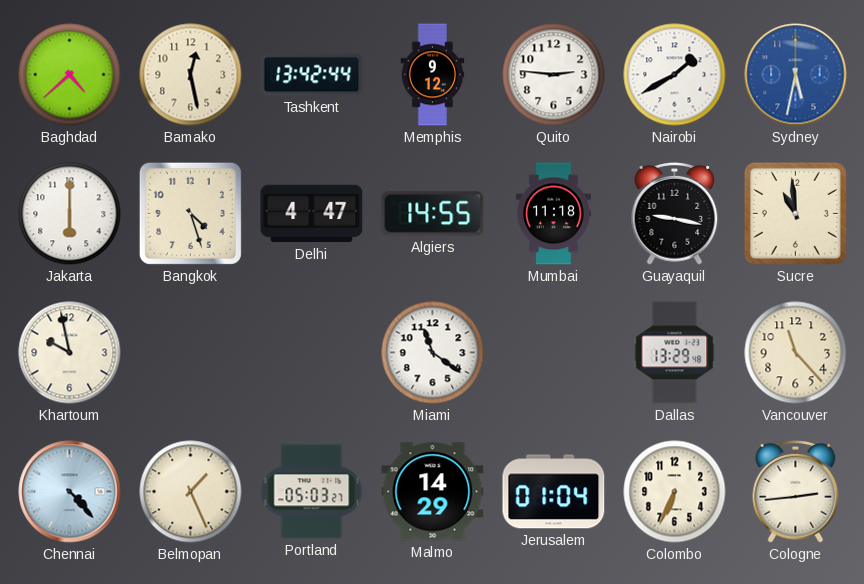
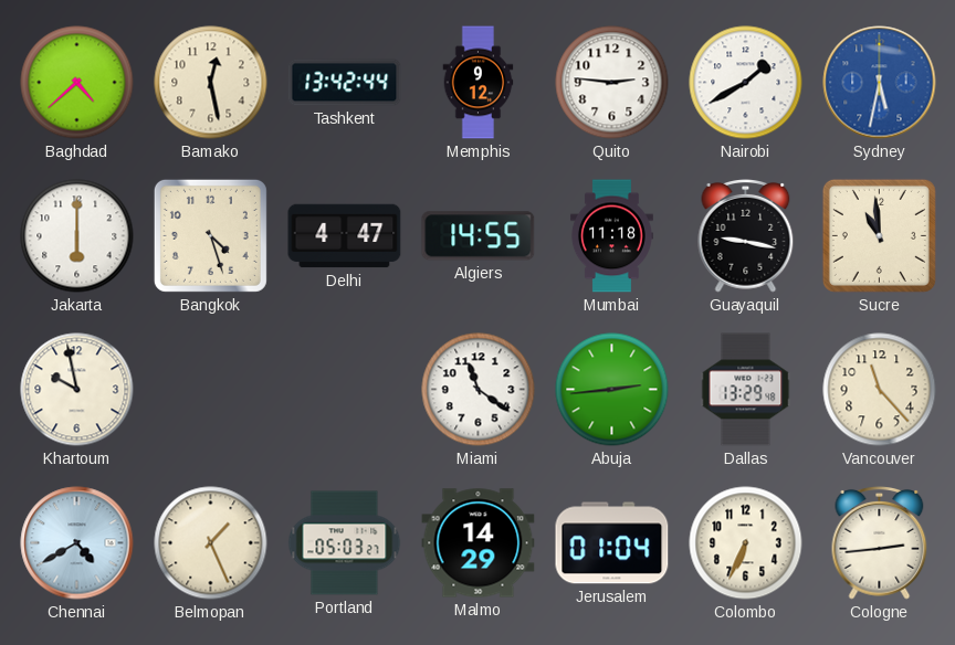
Abuja: none -> 2:44 (612, 390)
Chennai: 4:23 -> 4:40 (77, 543)
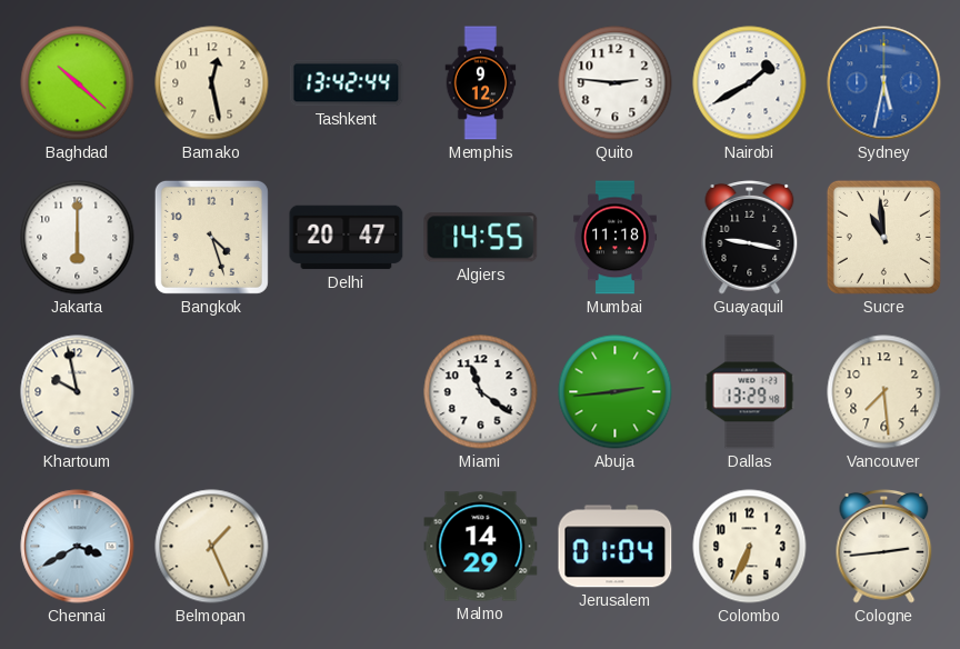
Baghdad: 4:38 -> 10:22 (78, 83)
Delhi: 4:47 -> 20:47 (347, 238)
Vancouver: 11:23 -> 7:29 (884, 392)
Chennai: 4:40 -> 3:40 (78, 547)
Portland: 05:03 -> none (345, 543)
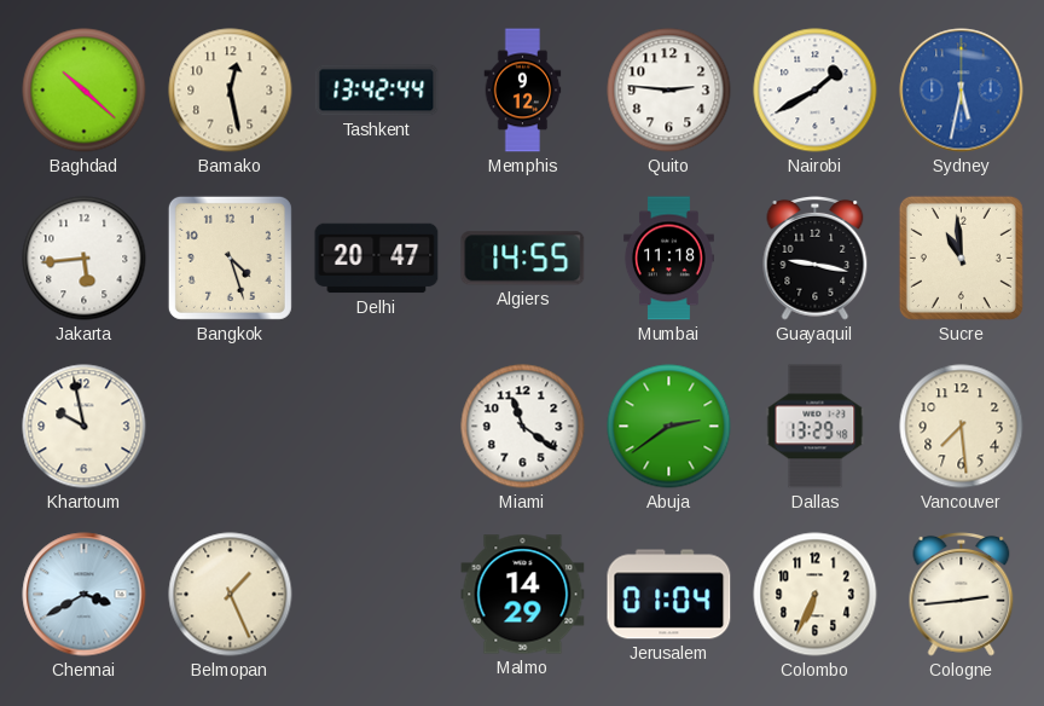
Jakarta: 6:00 -> 5:44 (85, 259)
Abuja: 2:44 -> 2:39 (669, 427)
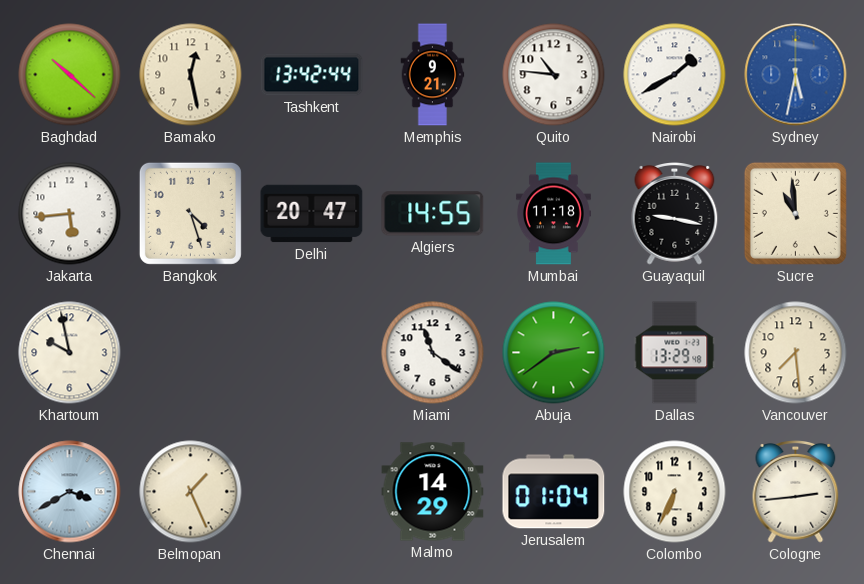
Memphis: 9:12 -> 9:21 (433, 75)
Quito: 2:46 -> 10:46 (554, 75)
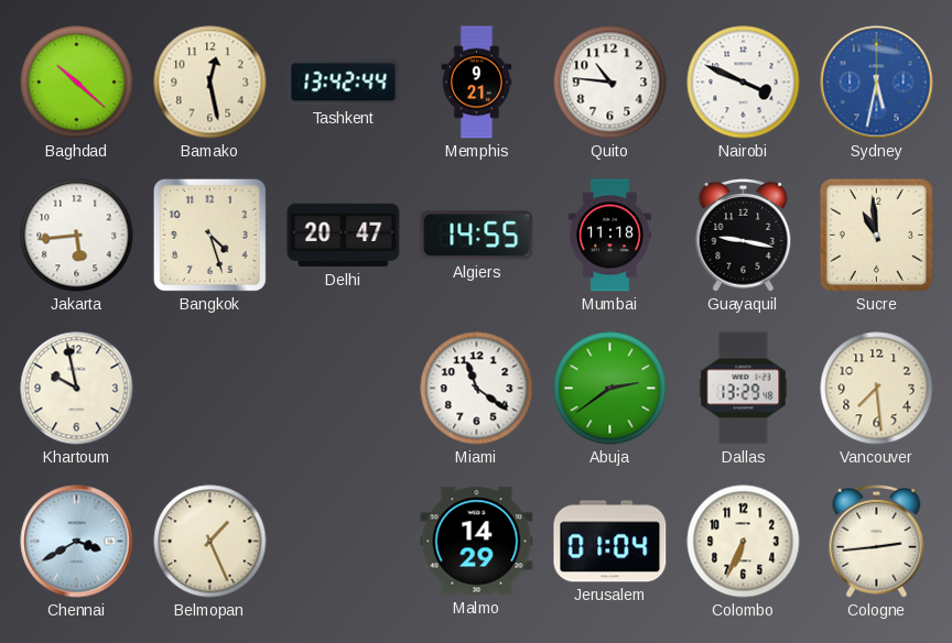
Nairobi: 1:40 -> 3:49 (744, 83)
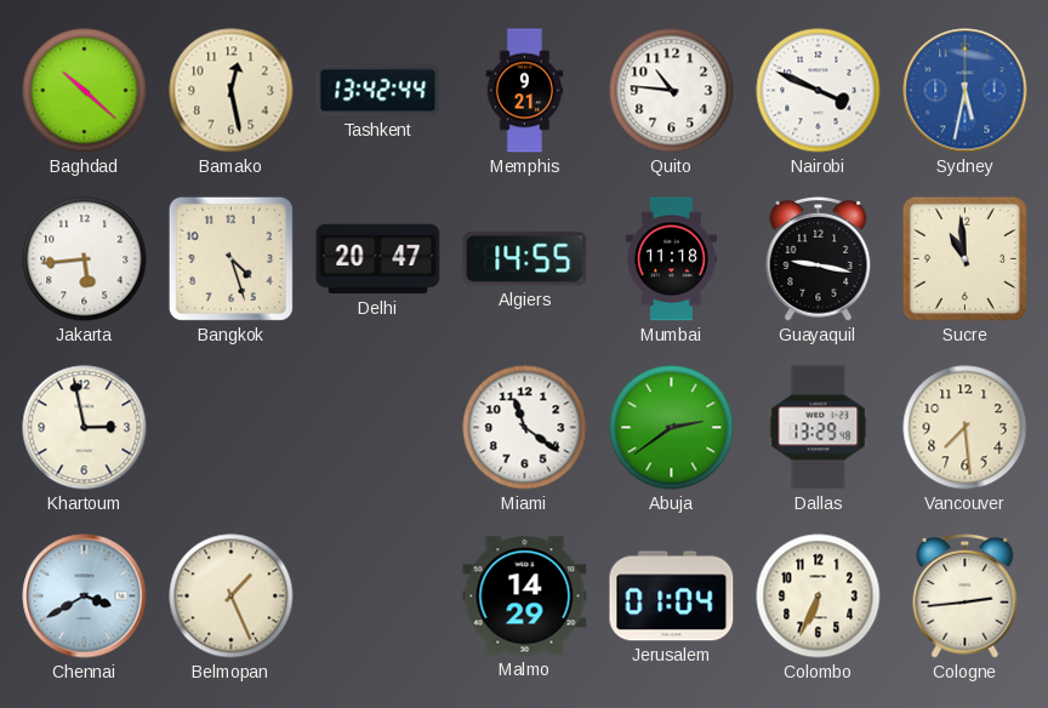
Khartoum: 9:58 -> 2:58 (85, 428)
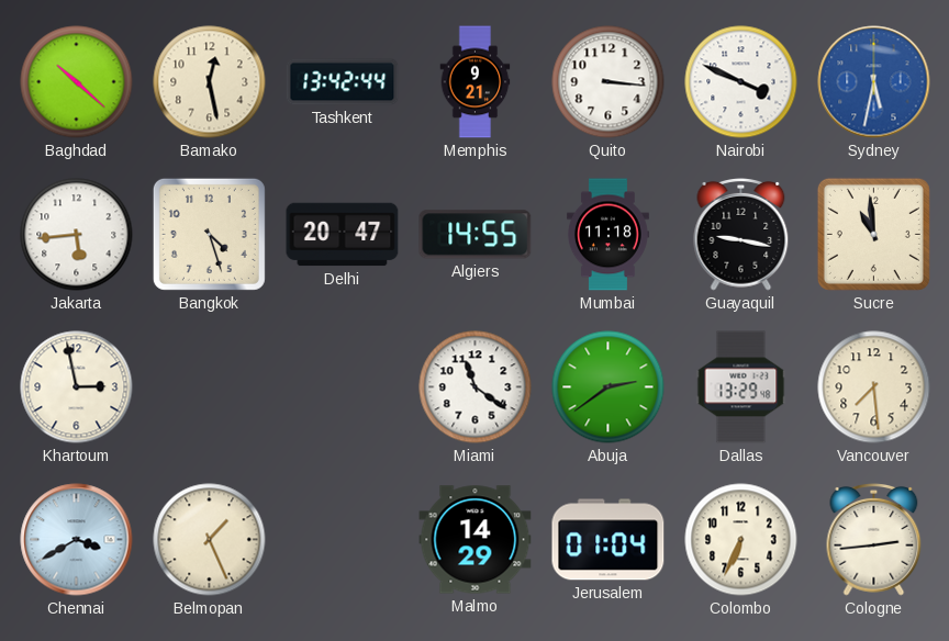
Quito: 10:46 -> 3:16 (609, 82)
